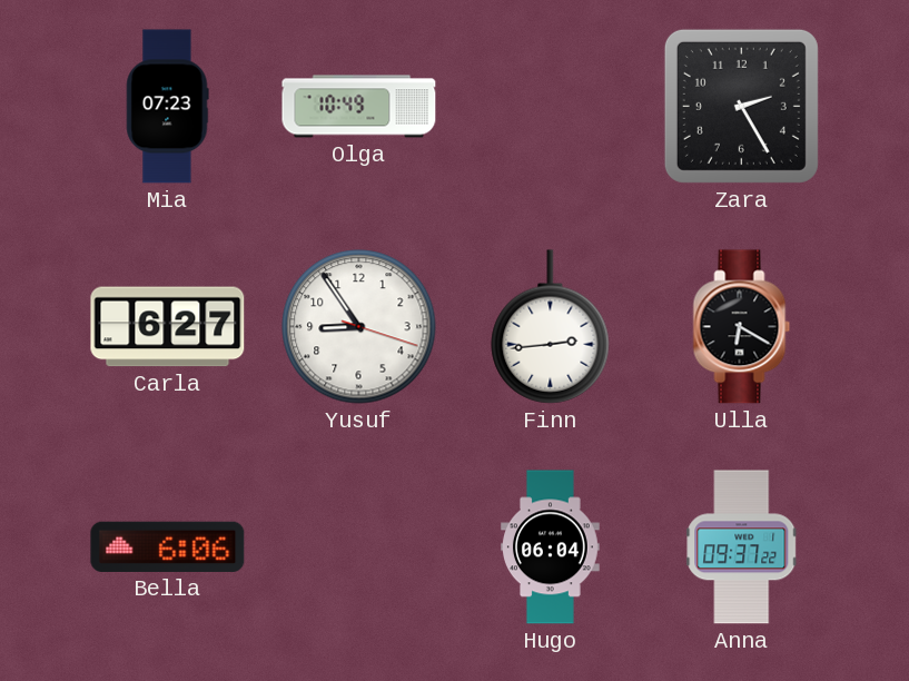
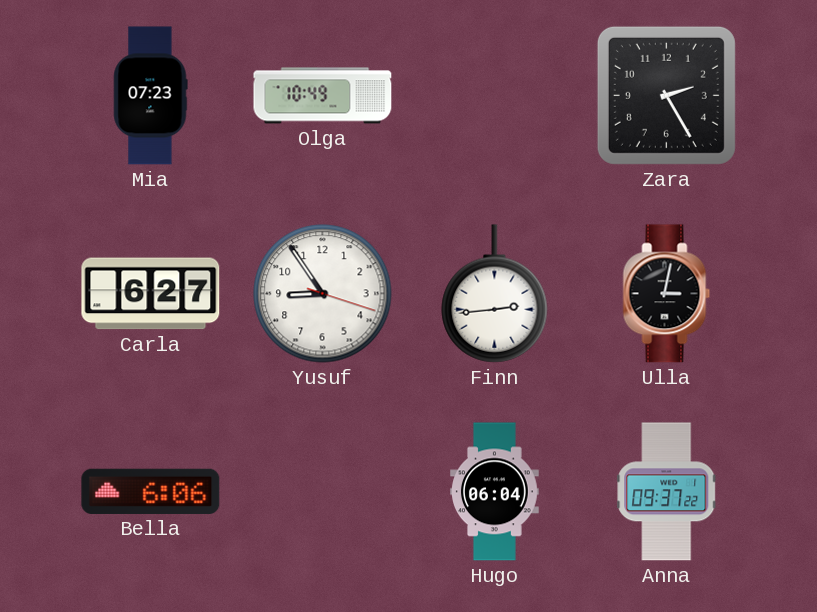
Ulla: 6:20 -> 3:02 (667, 294)
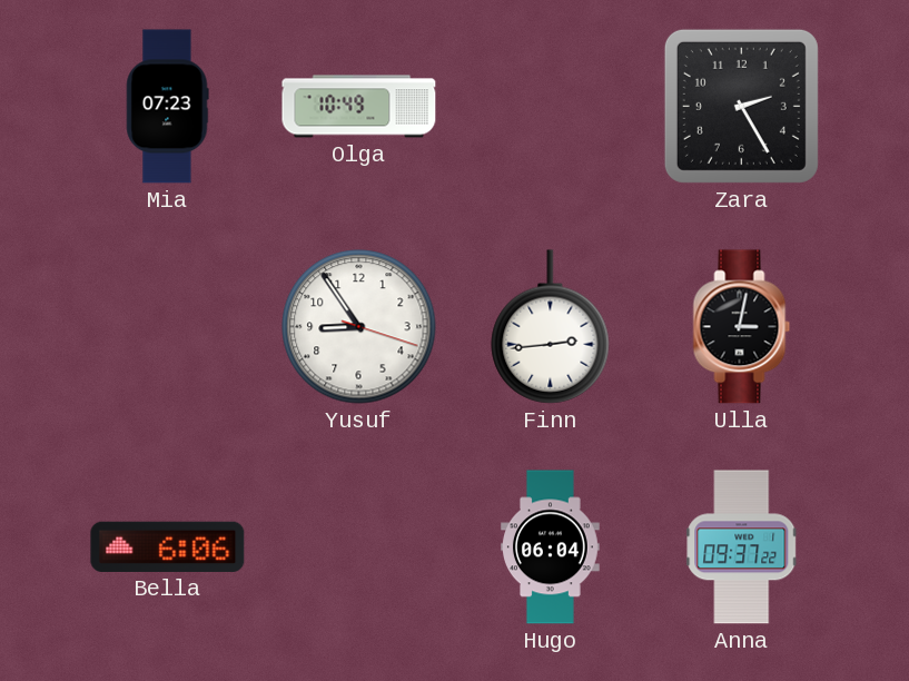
Carla: 6:27 -> none (151, 294)
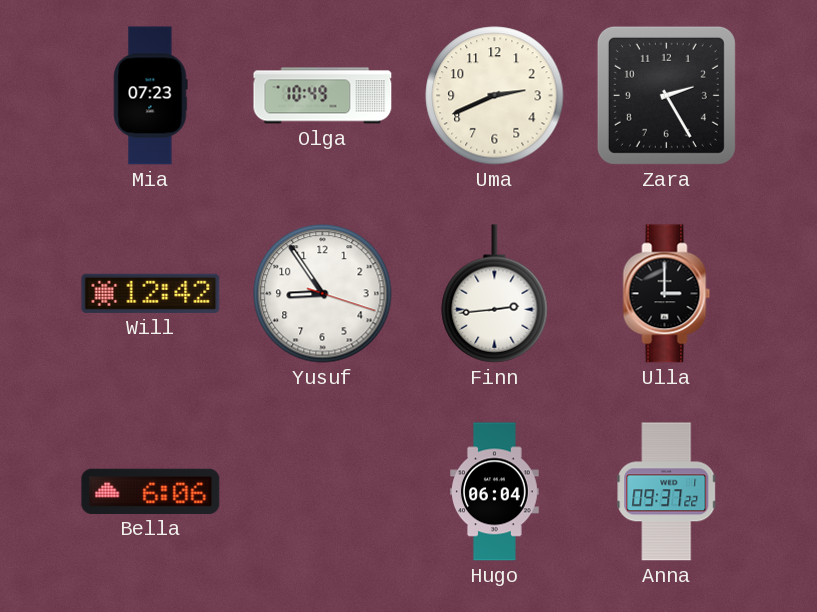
Uma: none -> 2:41 (495, 96)
Will: none -> 12:42 (151, 293)
Ulla: 3:02 -> 3:00 (667, 294)
